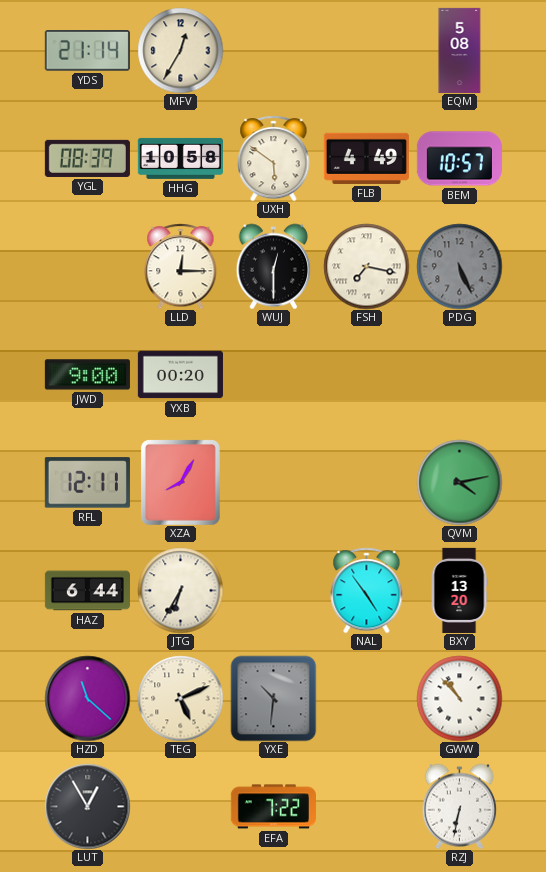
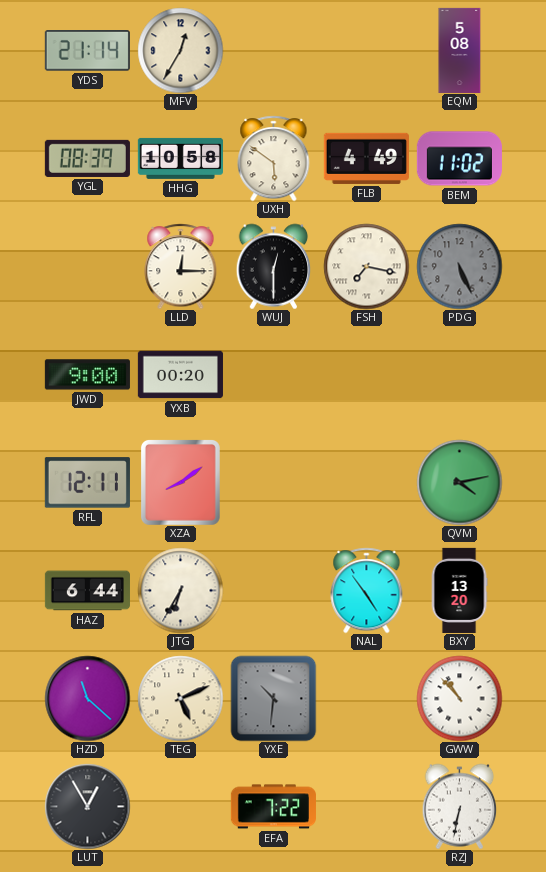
BEM: 10:57 -> 11:02 (459, 159)
XZA: 8:05 -> 8:09 (180, 482)
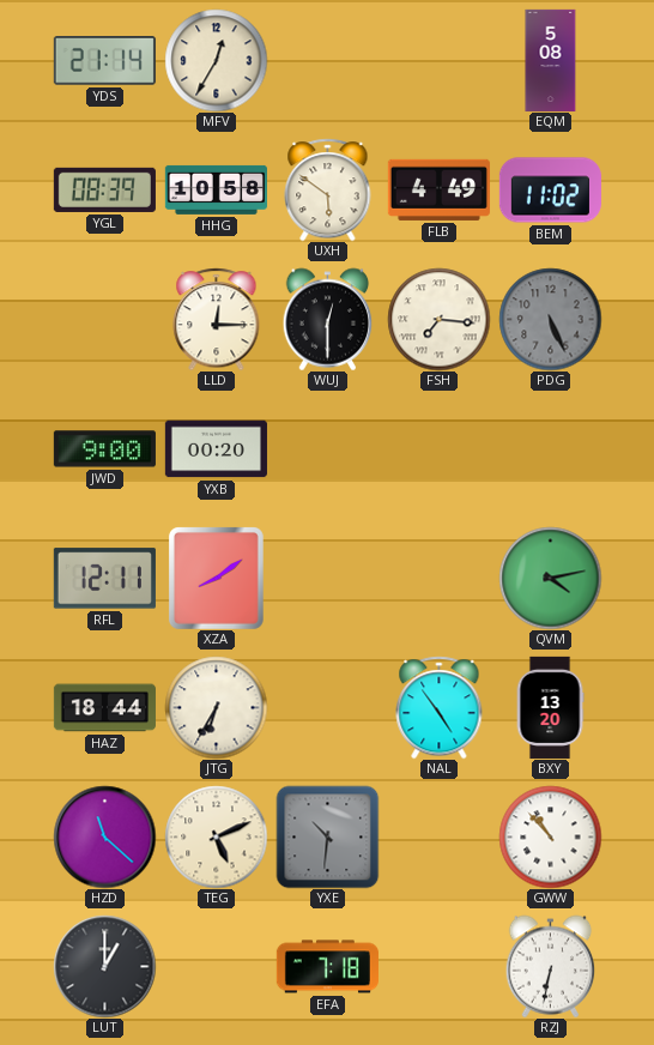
FSH: 7:17 -> 7:16 (438, 319)
HAZ: 6:44 -> 18:44 (104, 708)
LUT: 12:55 -> 1:00 (104, 966)
EFA: 7:22 -> 7:18 (327, 967)
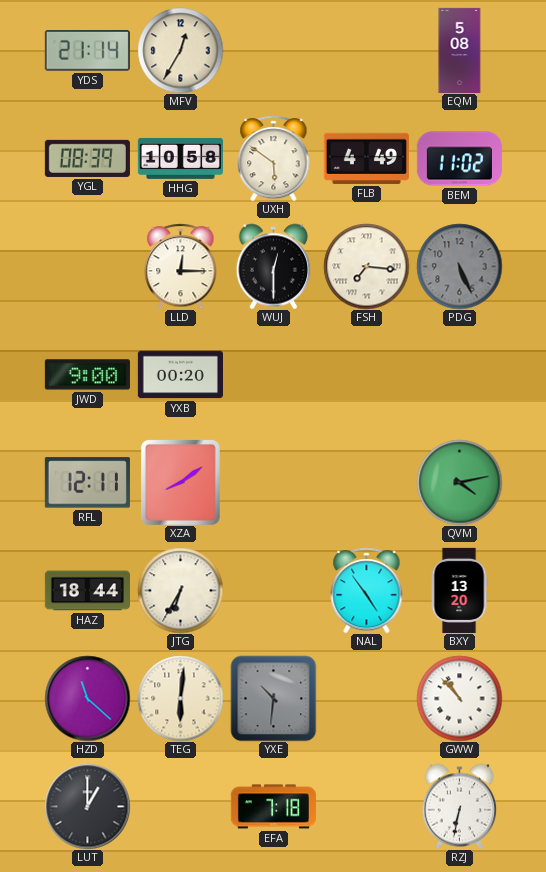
TEG: 5:11 -> 6:01 (180, 698)
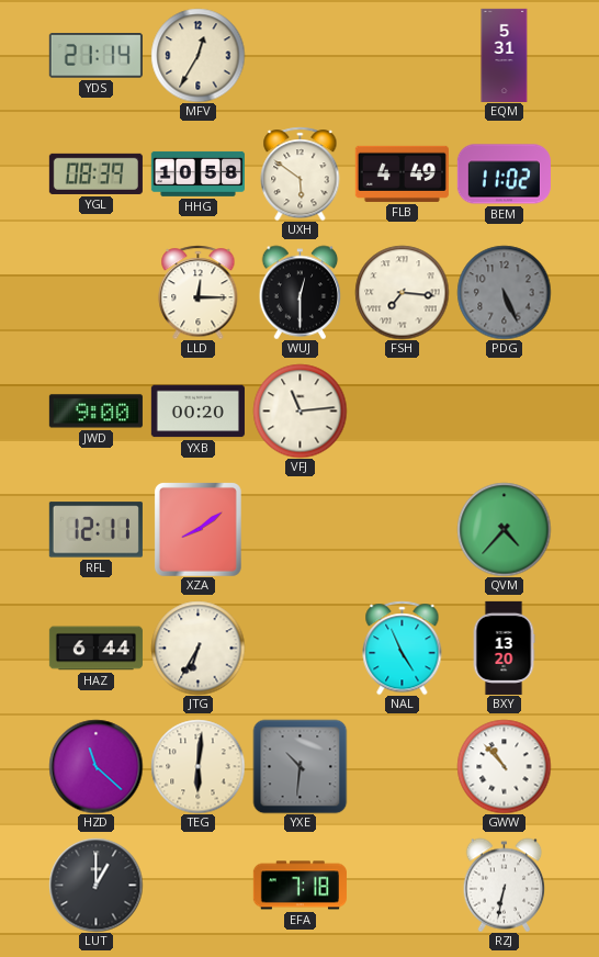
EQM: 5:08 -> 5:31 (505, 55)
VFJ: none -> 11:14 (299, 410)
QVM: 4:13 -> 4:37 (504, 529)
HAZ: 18:44 -> 6:44 (95, 649)
NAL: 4:54 -> 4:56 (403, 648)
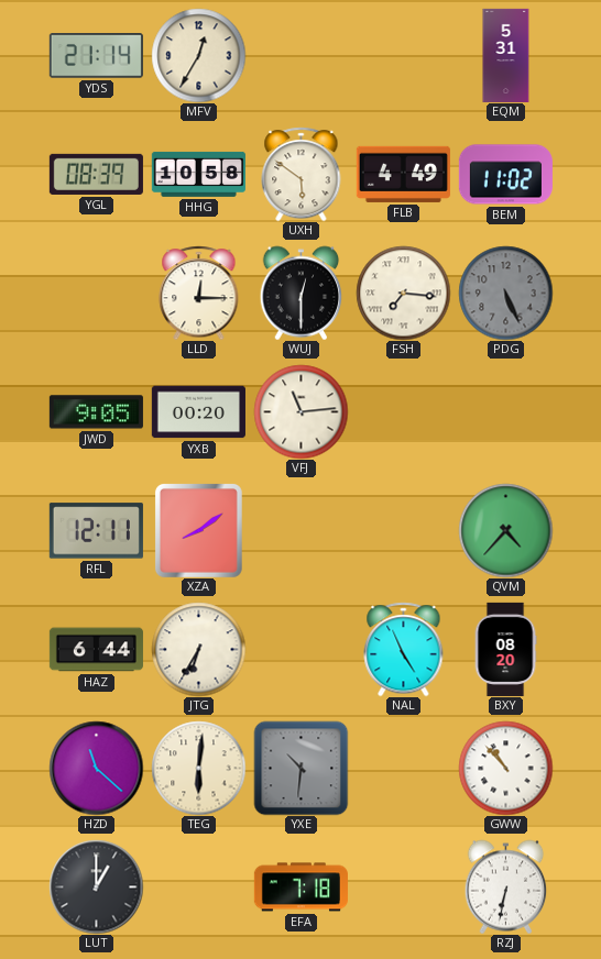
JWD: 9:00 -> 9:05 (96, 412)
BXY: 13:20 -> 08:20 (505, 649)
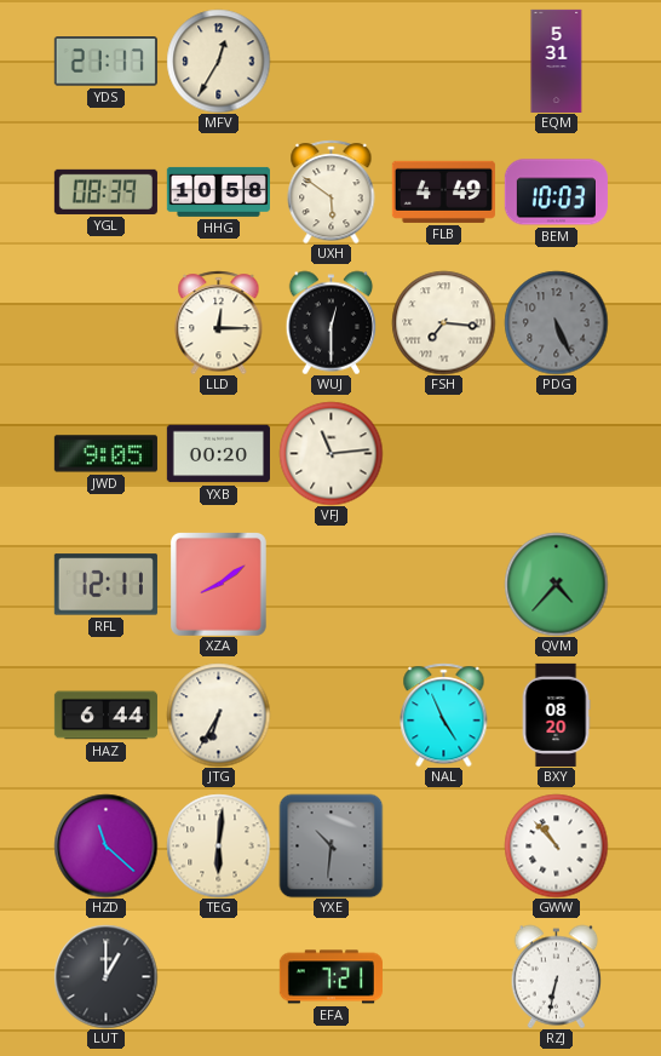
YDS: 21:14 -> 21:17 (105, 62)
BEM: 11:02 -> 10:03 (556, 193)
EFA: 7:18 -> 7:21 (330, 977)
